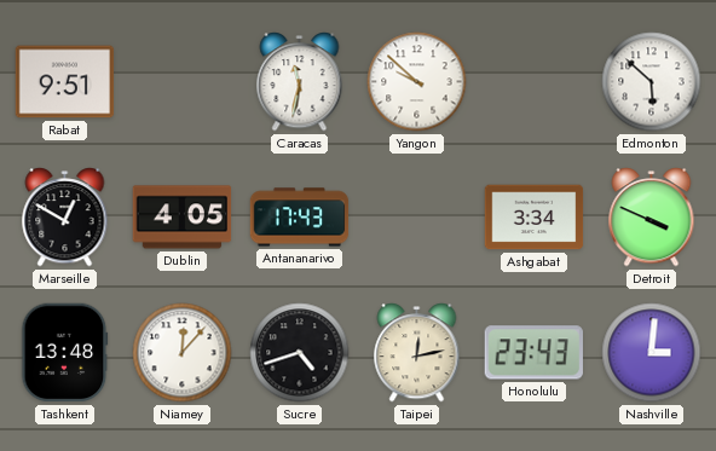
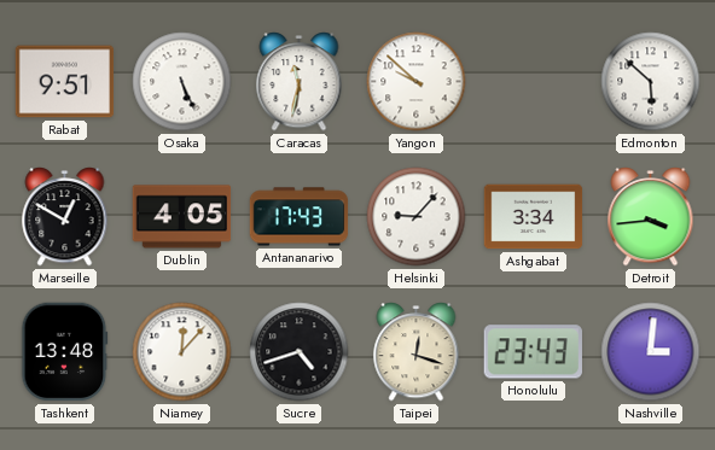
Osaka: none -> 5:26 (182, 82)
Helsinki: none -> 9:07 (417, 217)
Detroit: 3:49 -> 3:44 (651, 217)
Taipei: 12:13 -> 12:18 (417, 352)
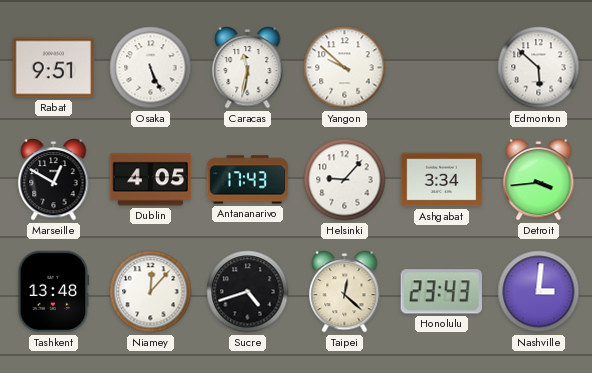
Taipei: 12:18 -> 12:22 (345, 292)
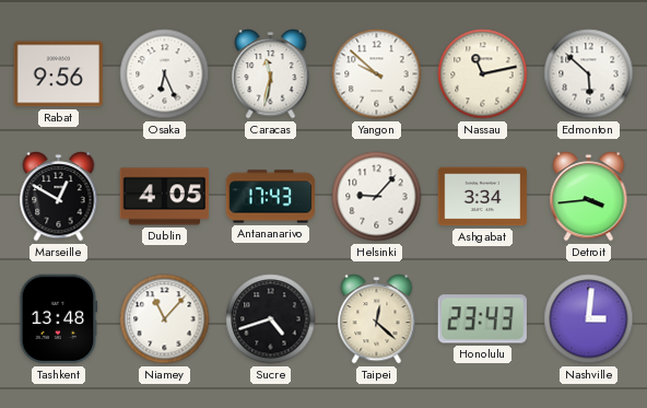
Rabat: 9:51 -> 9:56 (59, 74)
Osaka: 5:26 -> 6:26 (165, 74)
Nassau: none -> 11:13 (483, 74)
Niamey: 12:07 -> 11:07 (165, 319)
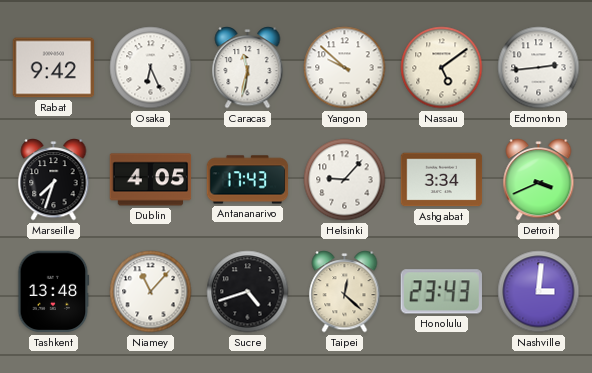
Rabat: 9:56 -> 9:42 (54, 68)
Nassau: 11:13 -> 5:09 (442, 68)
Edmonton: 5:52 -> 2:44 (539, 68)
Marseille: 12:50 -> 7:33 (54, 180)
Detroit: 3:44 -> 3:41 (539, 180)
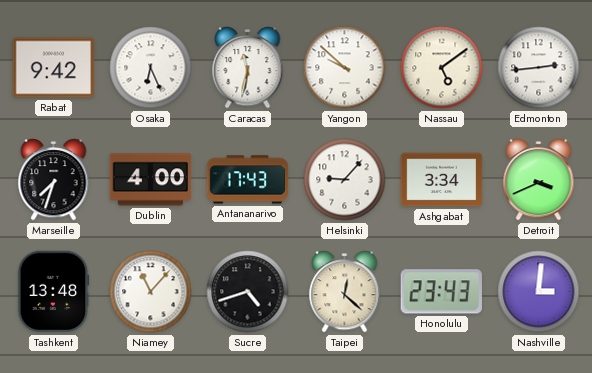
Dublin: 4:05 -> 4:00 (151, 180)
